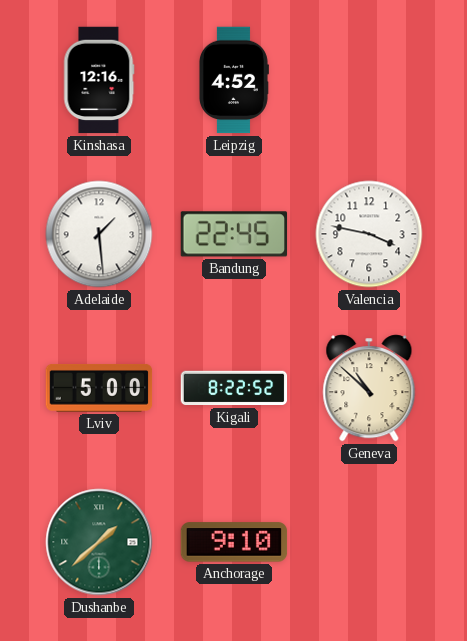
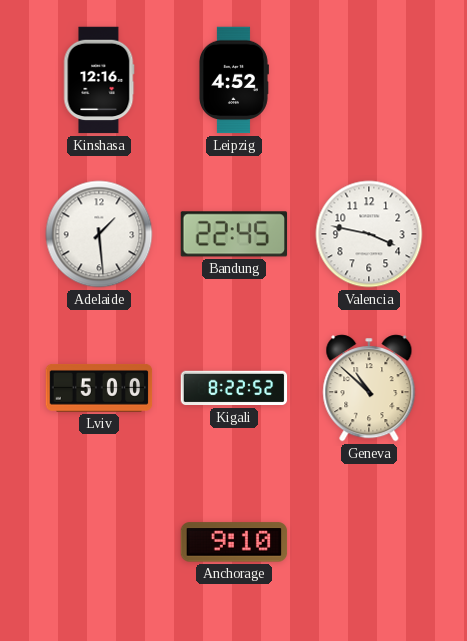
Dushanbe: 1:38 -> none (99, 542)
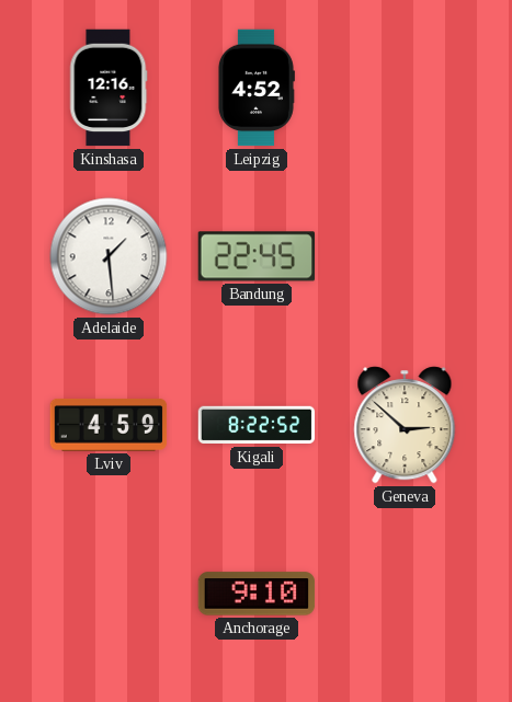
Valencia: 3:47 -> none (369, 234)
Lviv: 5:00 -> 4:59 (109, 426)
Geneva: 10:52 -> 2:52 (405, 425)
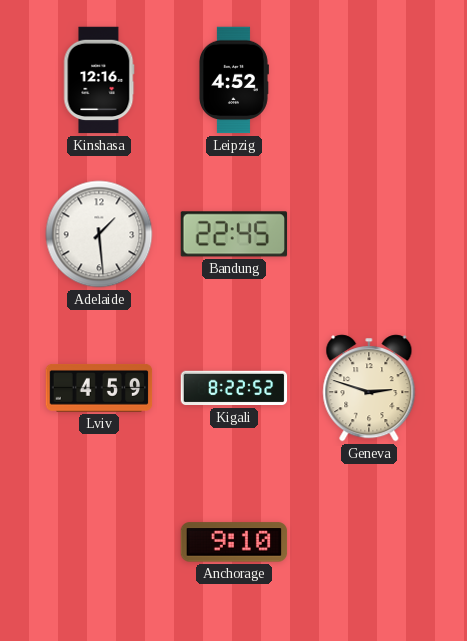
Geneva: 2:52 -> 2:48 (369, 388)
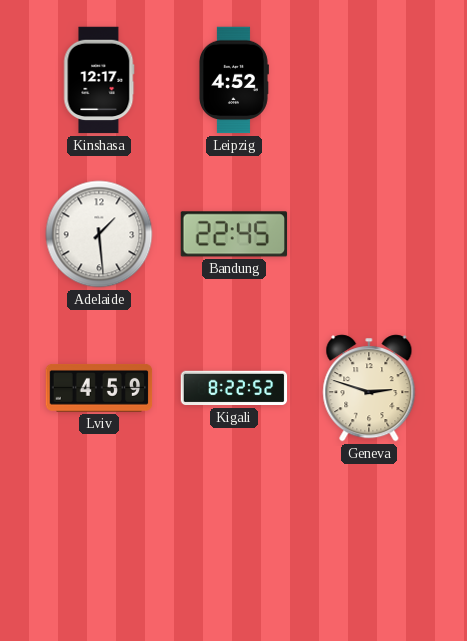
Kinshasa: 12:16 -> 12:17 (99, 80)
Anchorage: 9:10 -> none (234, 542)
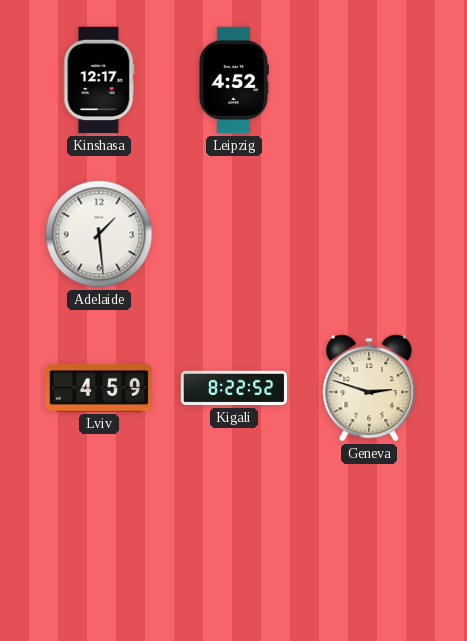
Bandung: 22:45 -> none (234, 234)
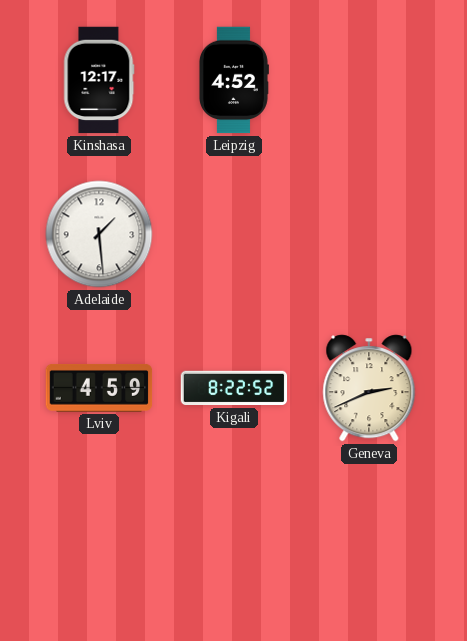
Geneva: 2:48 -> 2:41 (369, 388)
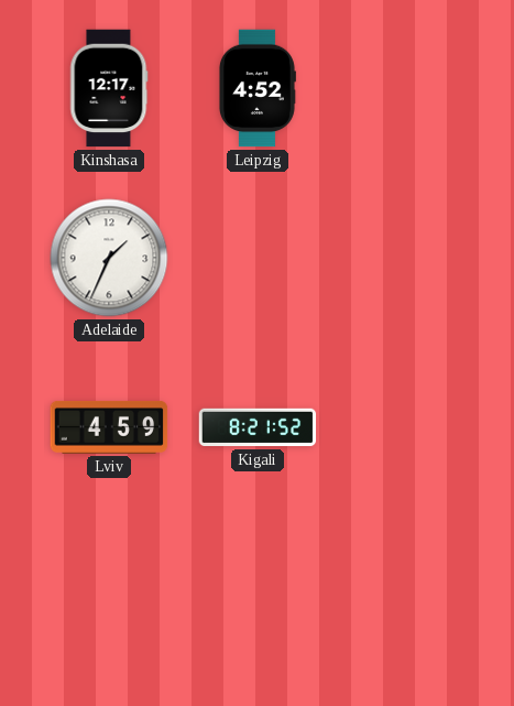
Adelaide: 1:29 -> 1:34 (109, 258)
Kigali: 8:22 -> 8:21 (258, 427)
Geneva: 2:41 -> none (369, 388)
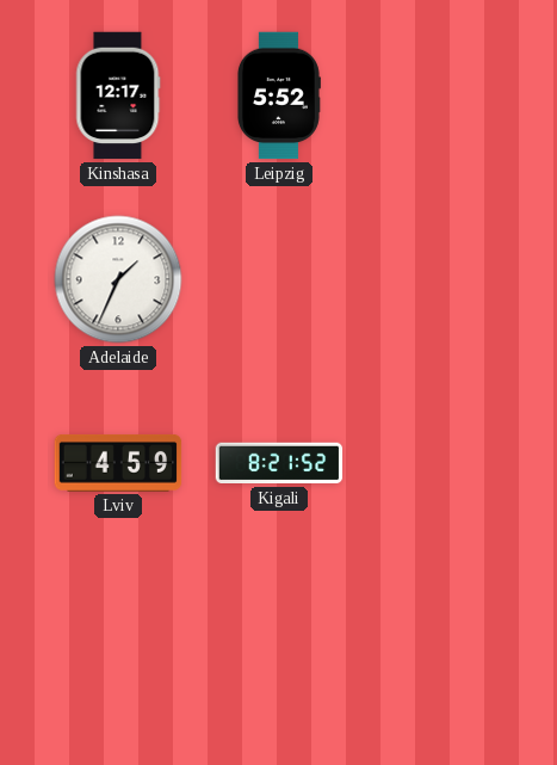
Leipzig: 4:52 -> 5:52 (278, 95)
